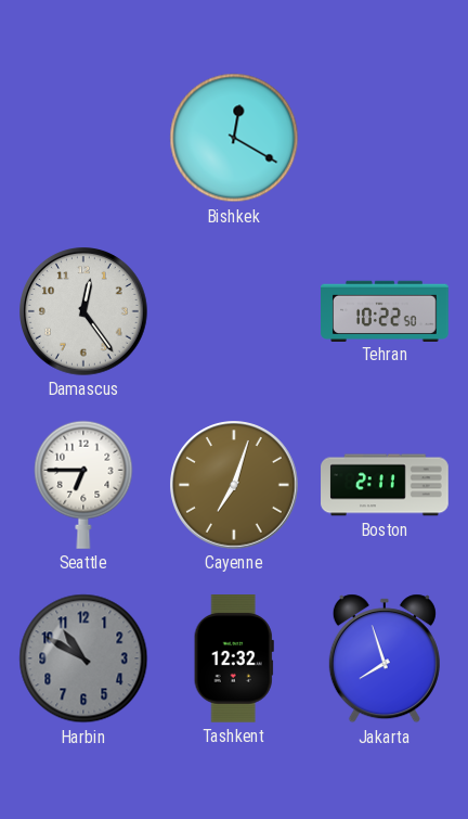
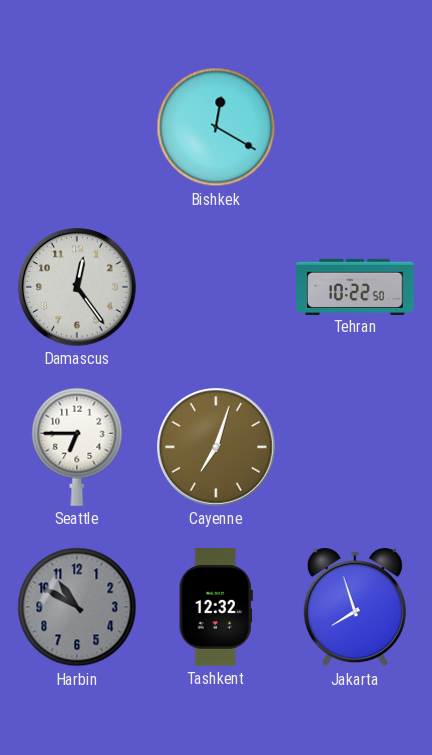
Boston: 2:11 -> none (385, 485)
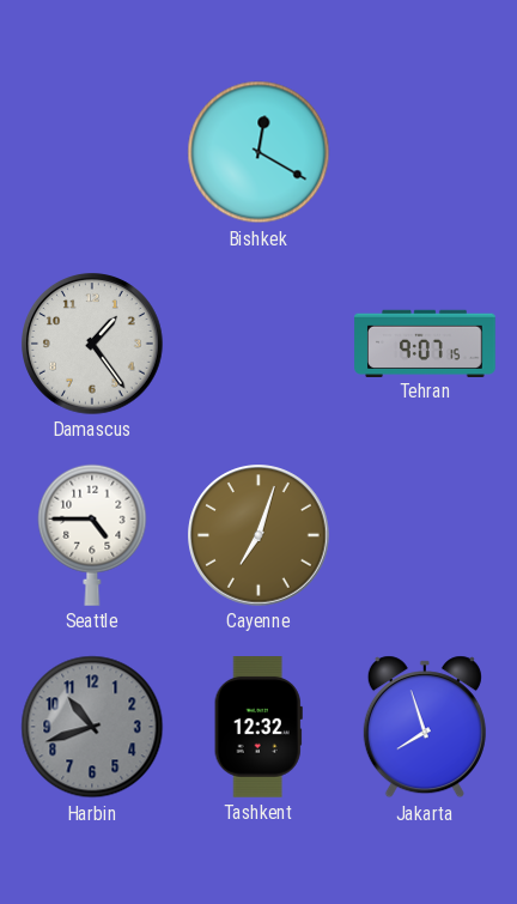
Damascus: 12:24 -> 1:24 (93, 345)
Tehran: 10:22 -> 9:07 (425, 342)
Seattle: 6:45 -> 4:45 (92, 535)
Harbin: 10:50 -> 10:42 (92, 727)
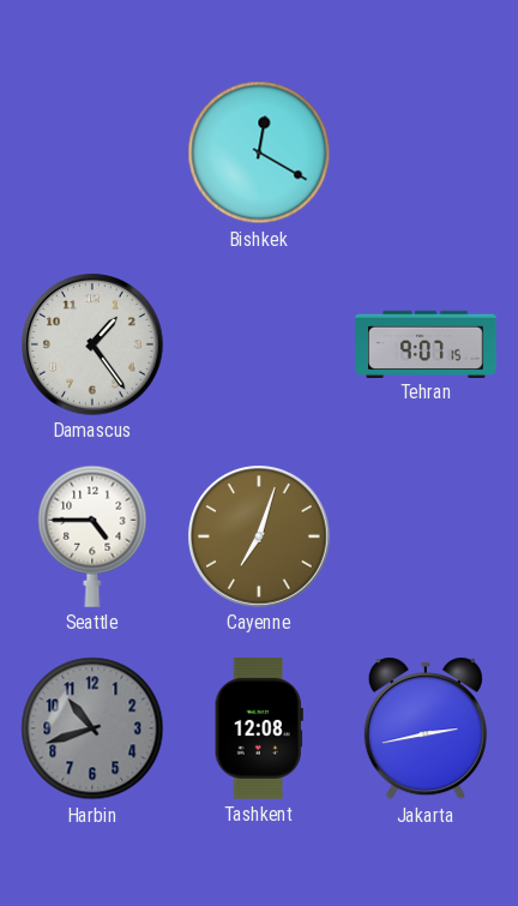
Tashkent: 12:32 -> 12:08 (259, 730)
Jakarta: 7:57 -> 2:43 (426, 728)
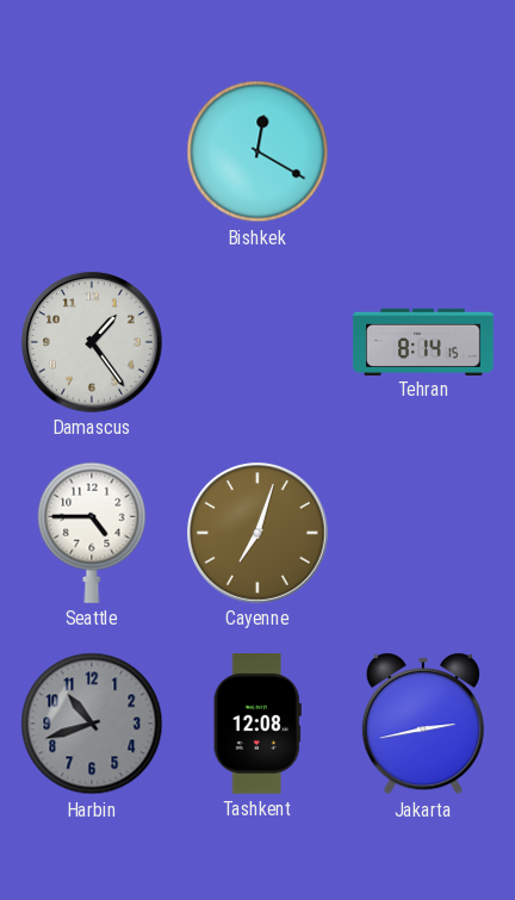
Tehran: 9:07 -> 8:14 (423, 341)
